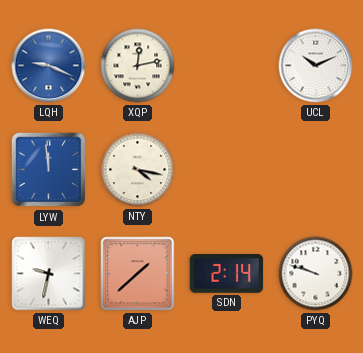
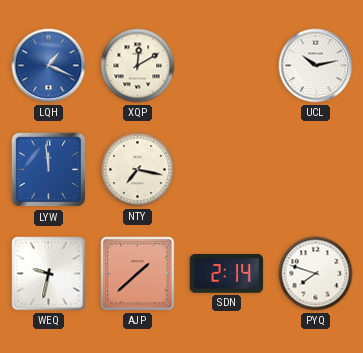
LQH: 9:19 -> 1:19 (49, 66)
XQP: 12:13 -> 12:10 (138, 66)
UCL: 10:11 -> 10:13 (316, 66)
NTY: 4:17 -> 7:17 (138, 170)
PYQ: 9:48 -> 7:48 (316, 274)
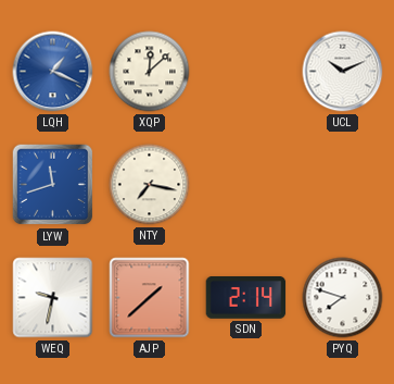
XQP: 12:10 -> 12:08 (150, 72)
UCL: 10:13 -> 10:11 (343, 72)
LYW: 11:59 -> 11:42 (53, 185)
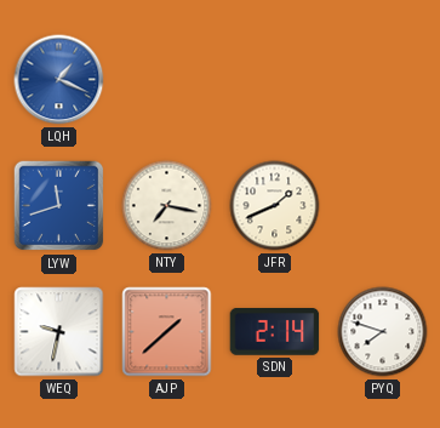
XQP: 12:08 -> none (150, 72)
UCL: 10:11 -> none (343, 72)
JFR: none -> 1:41 (275, 206)
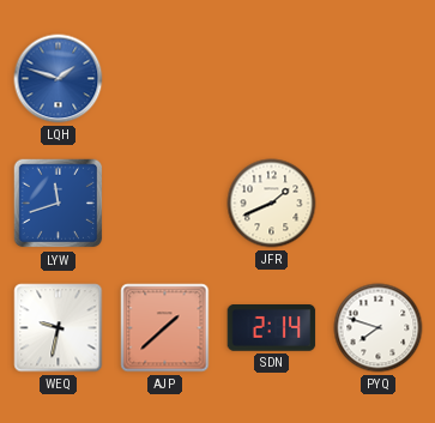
LQH: 1:19 -> 1:48 (59, 79)
NTY: 7:17 -> none (167, 206)
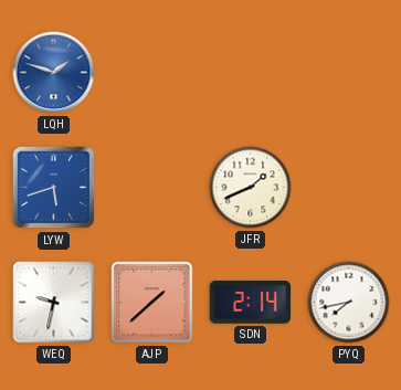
LYW: 11:42 -> 5:42 (54, 188)
PYQ: 7:48 -> 7:43 (349, 303)
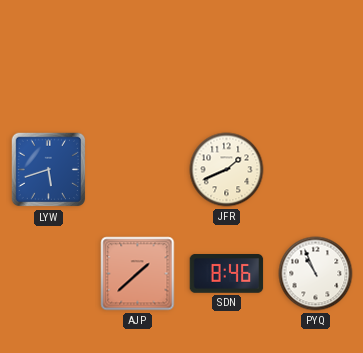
LQH: 1:48 -> none (54, 73)
WEQ: 9:32 -> none (54, 303)
SDN: 2:14 -> 8:46 (227, 274)
PYQ: 7:43 -> 10:56 (316, 274)
